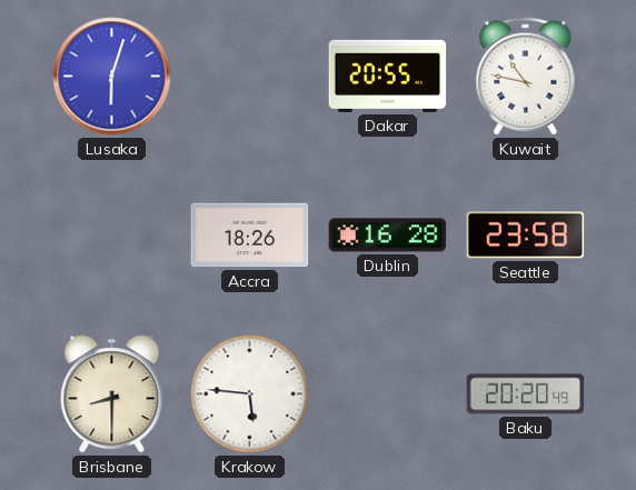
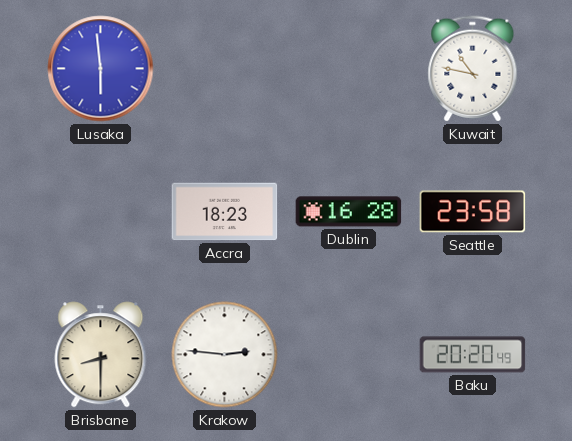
Lusaka: 6:03 -> 5:59 (101, 69)
Dakar: 20:55 -> none (388, 76)
Accra: 18:26 -> 18:23 (225, 212)
Krakow: 5:46 -> 2:46 (225, 355)
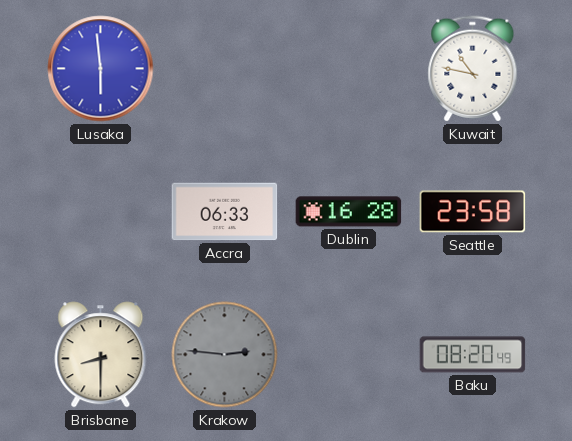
Accra: 18:23 -> 06:33 (225, 212)
Krakow dial: white -> grey (225, 355)
Baku: 20:20 -> 08:20 (473, 355)
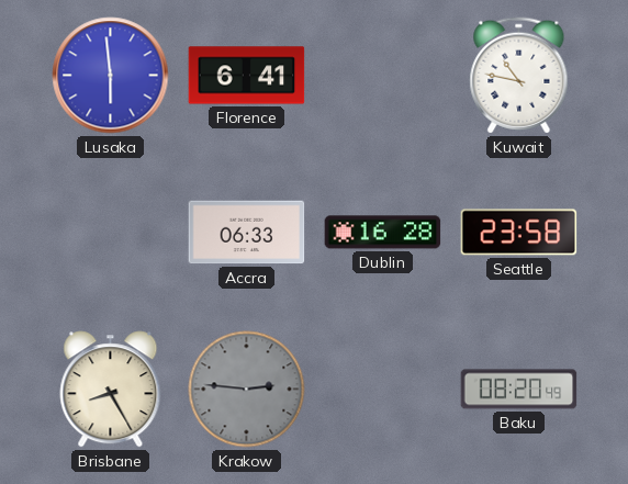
Florence: none -> 6:41 (247, 76)
Brisbane: 8:30 -> 8:25 (111, 390)
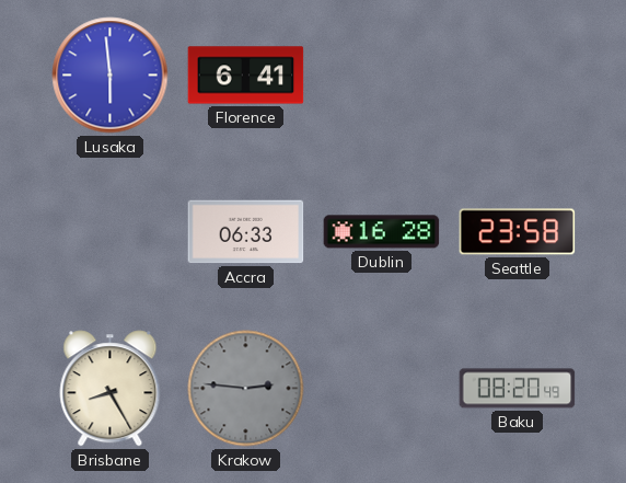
Kuwait: 10:47 -> none (519, 76)
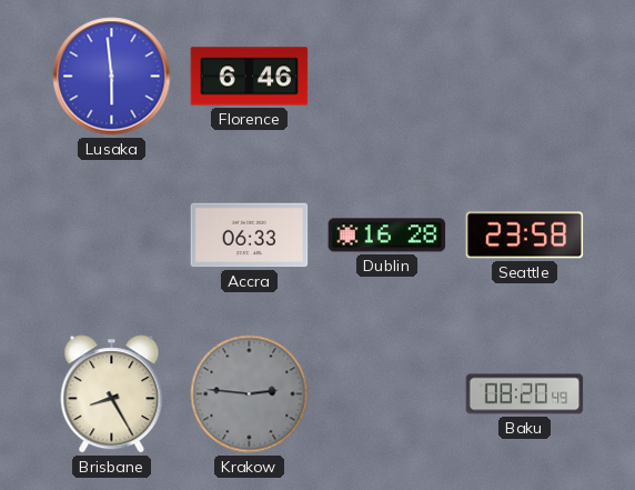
Florence: 6:41 -> 6:46 (250, 77)
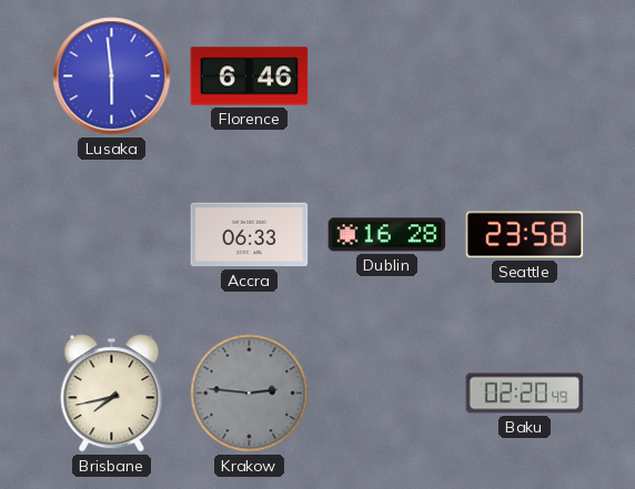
Brisbane: 8:25 -> 7:43 (112, 394)
Baku: 08:20 -> 02:20 (525, 394)
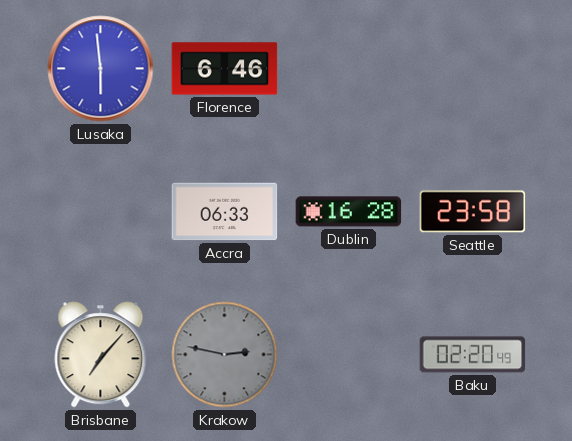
Brisbane: 7:43 -> 7:07 (101, 355)
Krakow: 2:46 -> 2:47 (225, 355)
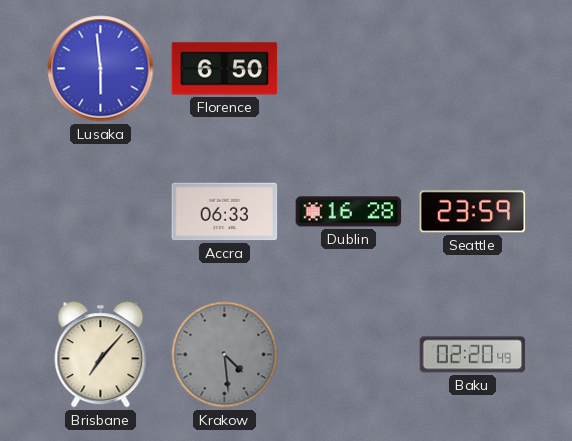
Florence: 6:46 -> 6:50 (225, 69)
Seattle: 23:58 -> 23:59 (473, 212)
Krakow: 2:47 -> 4:29 (225, 355)
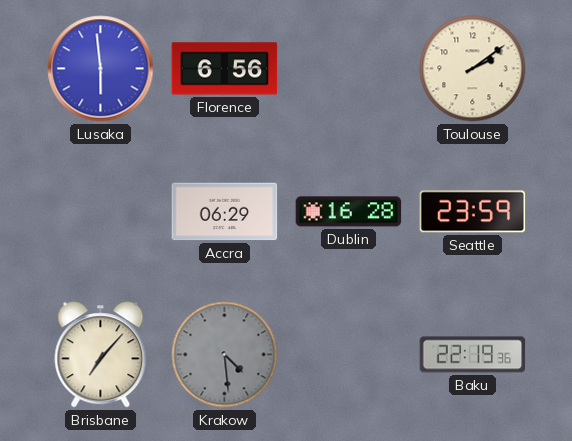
Florence: 6:50 -> 6:56 (225, 69)
Toulouse: none -> 2:09 (473, 69)
Accra: 06:33 -> 06:29 (225, 212)
Baku: 02:20 -> 22:19 (473, 355)
